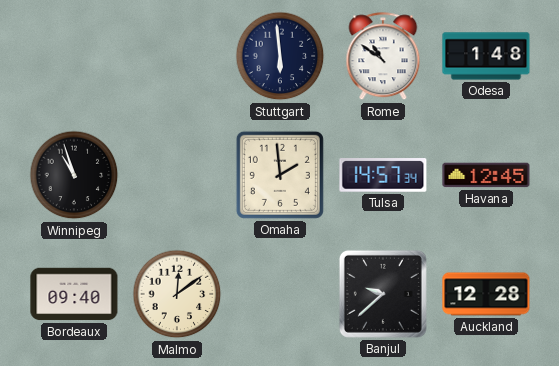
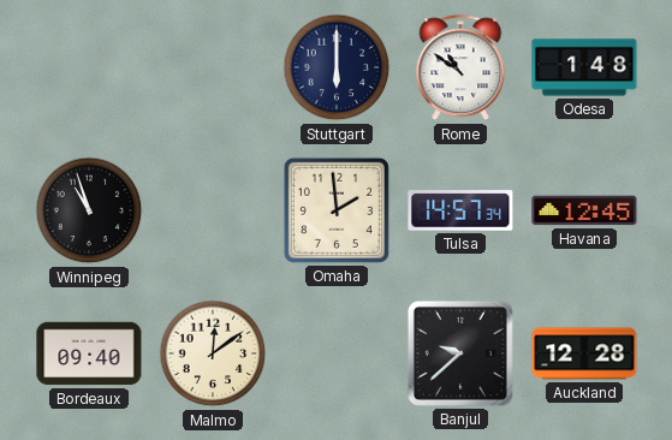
Stuttgart: 5:59 -> 6:00 (337, 67)
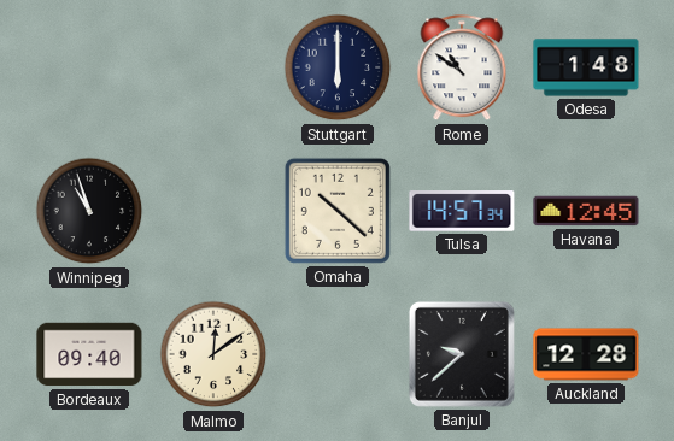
Omaha: 1:59 -> 10:22 (338, 211)
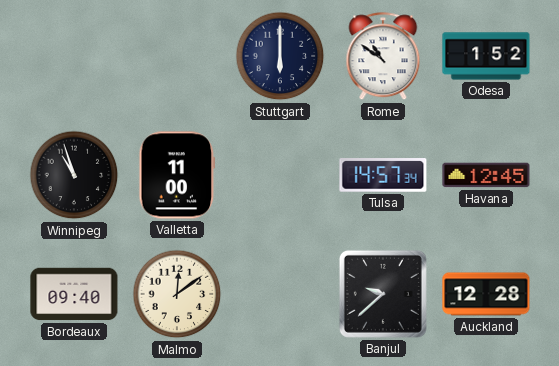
Odesa: 1:48 -> 1:52 (486, 56)
Valletta: none -> 11:00 (177, 175)
Omaha: 10:22 -> none (338, 211)
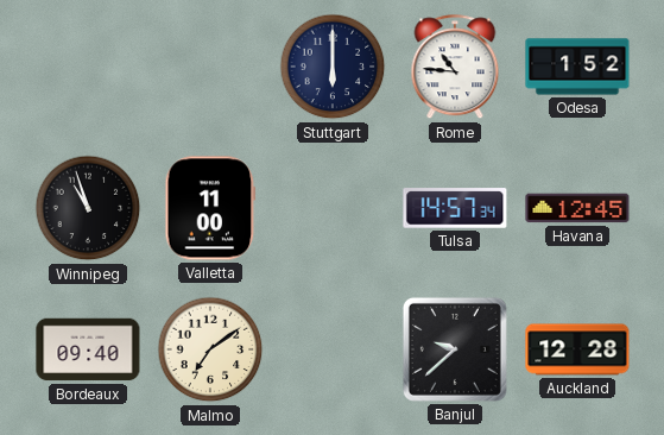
Rome: 10:51 -> 10:46 (455, 68)
Malmo: 12:09 -> 7:09 (210, 349)
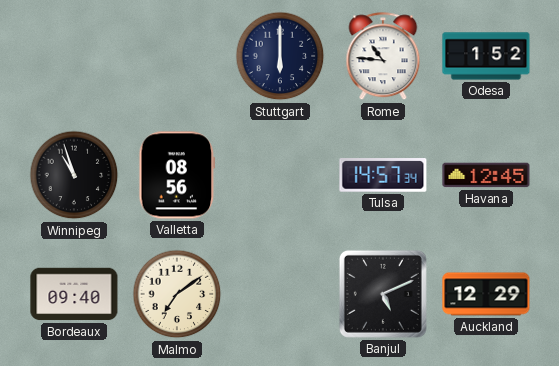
Valletta: 11:00 -> 08:56 (177, 175)
Banjul: 9:38 -> 5:11 (383, 294)
Auckland: 12:28 -> 12:29 (486, 294)
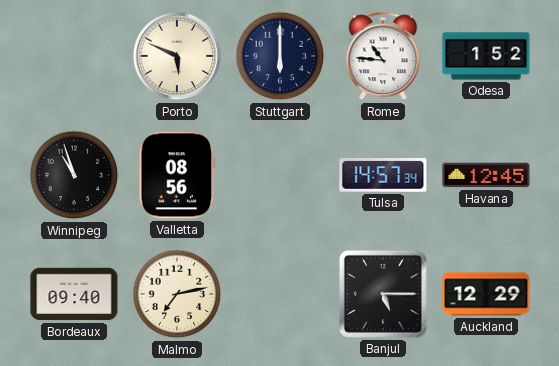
Porto: none -> 5:49 (177, 56)
Malmo: 7:09 -> 7:13 (177, 294)
Banjul: 5:11 -> 5:15 (383, 294)
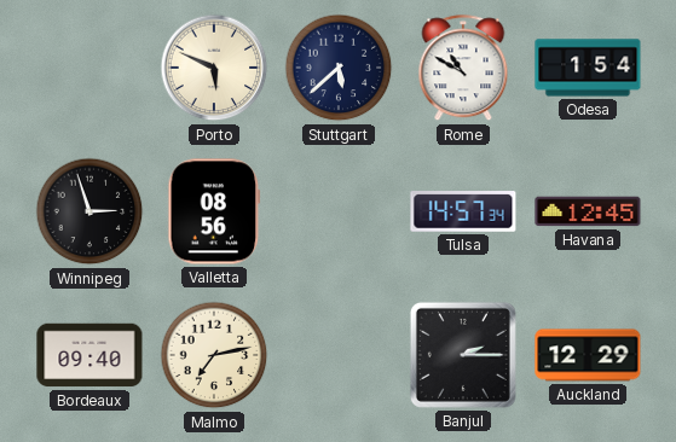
Stuttgart: 6:00 -> 5:38 (339, 68)
Rome: 10:46 -> 10:50 (463, 69)
Odesa: 1:52 -> 1:54 (588, 68)
Winnipeg: 10:57 -> 2:57 (89, 211)
Banjul: 5:15 -> 2:15 (463, 355)
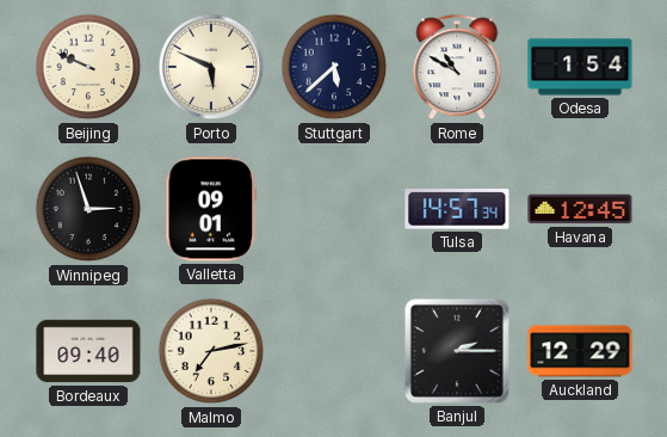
Beijing: none -> 9:49 (88, 67)
Valletta: 08:56 -> 09:01 (211, 209)
